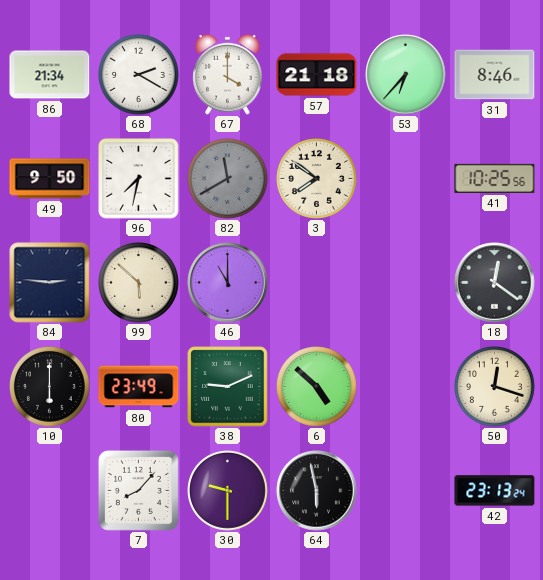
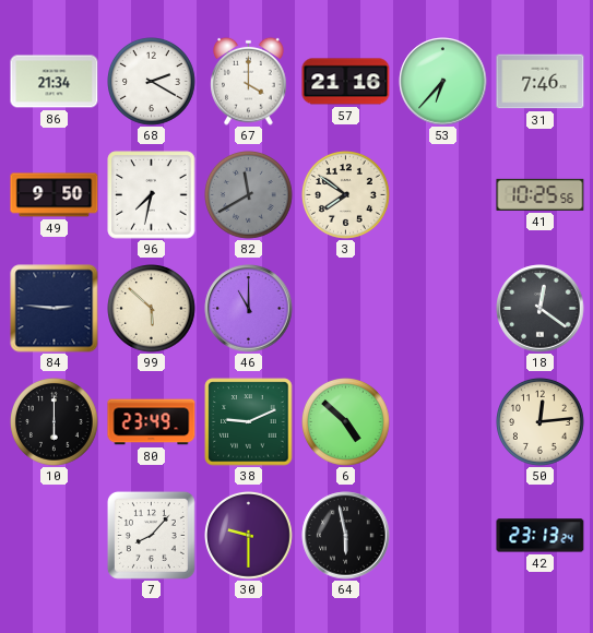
57: 21:18 -> 21:16 (346, 82)
31: 8:46 -> 7:46 (541, 82)
50: 12:18 -> 12:14 (541, 422)
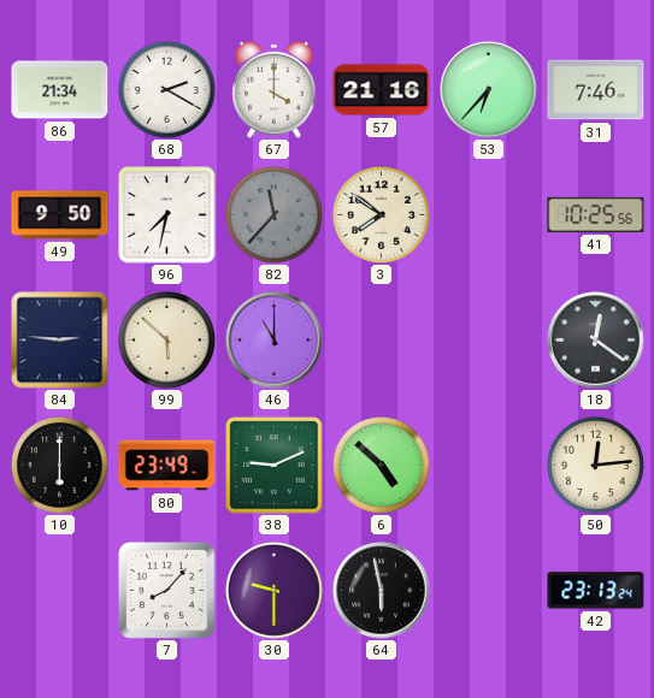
82: 11:40 -> 11:37 (275, 215)
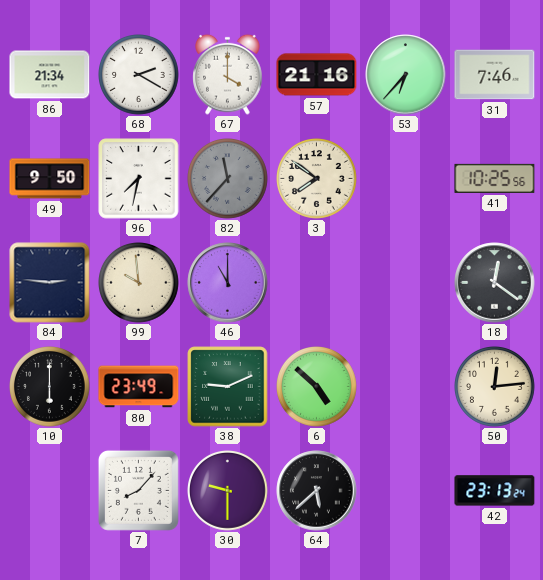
99: 5:52 -> 9:59 (139, 283)
64: 5:58 -> 5:38 (317, 491)
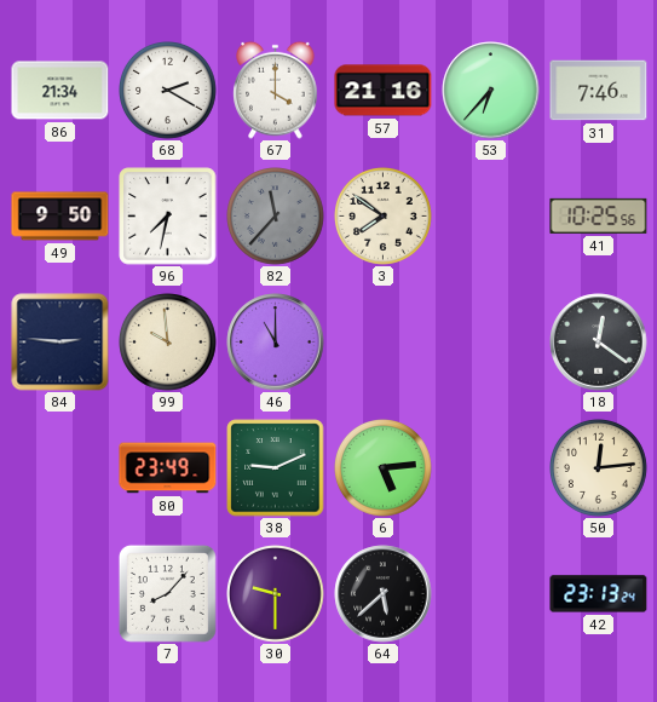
10: 6:00 -> none (50, 387)
6: 4:52 -> 5:14 (384, 468)
